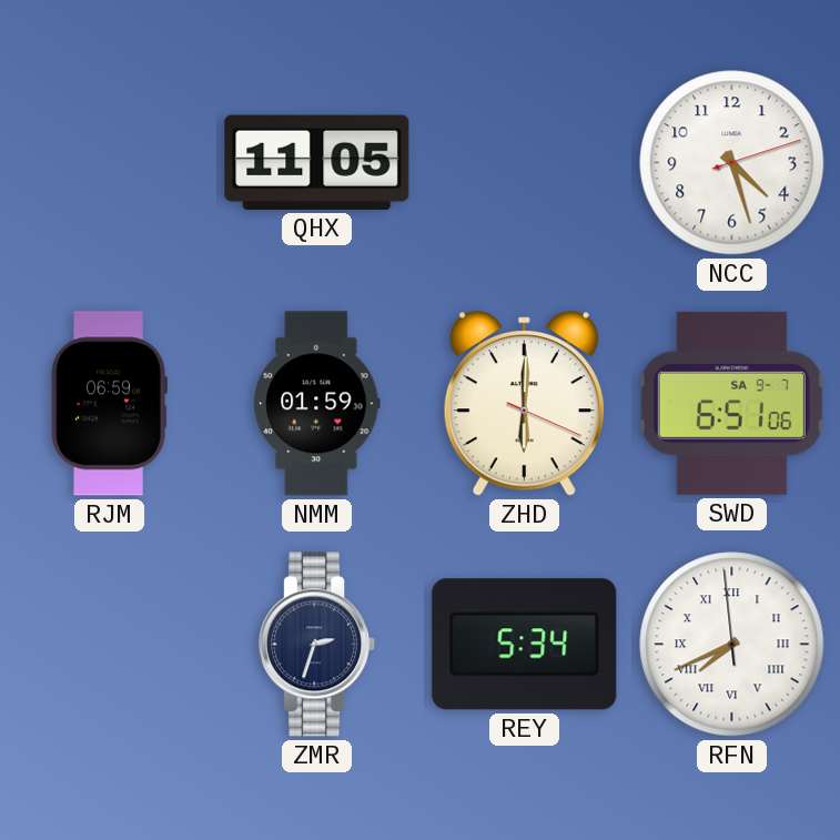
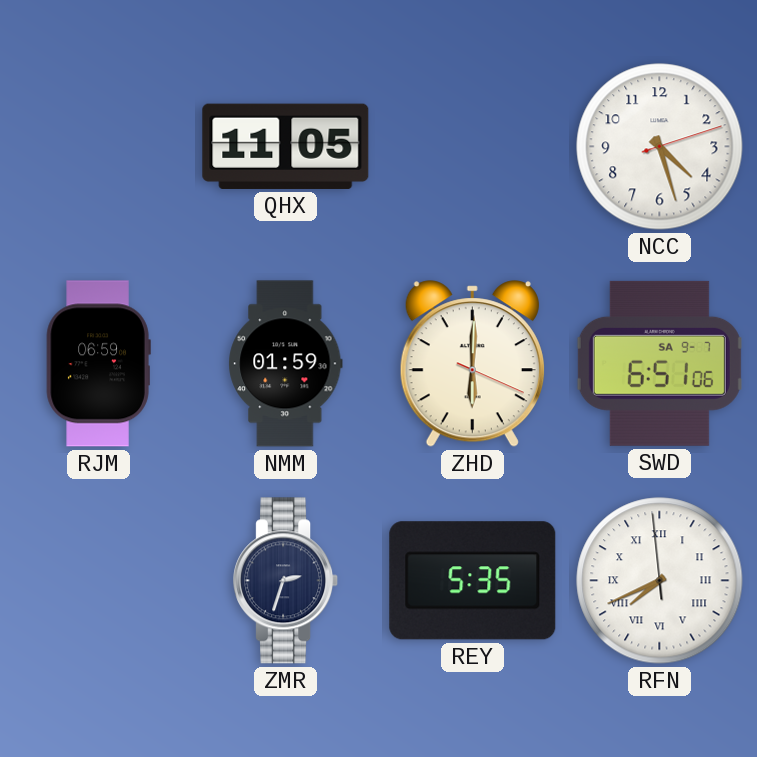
REY: 5:34 -> 5:35 (473, 581)
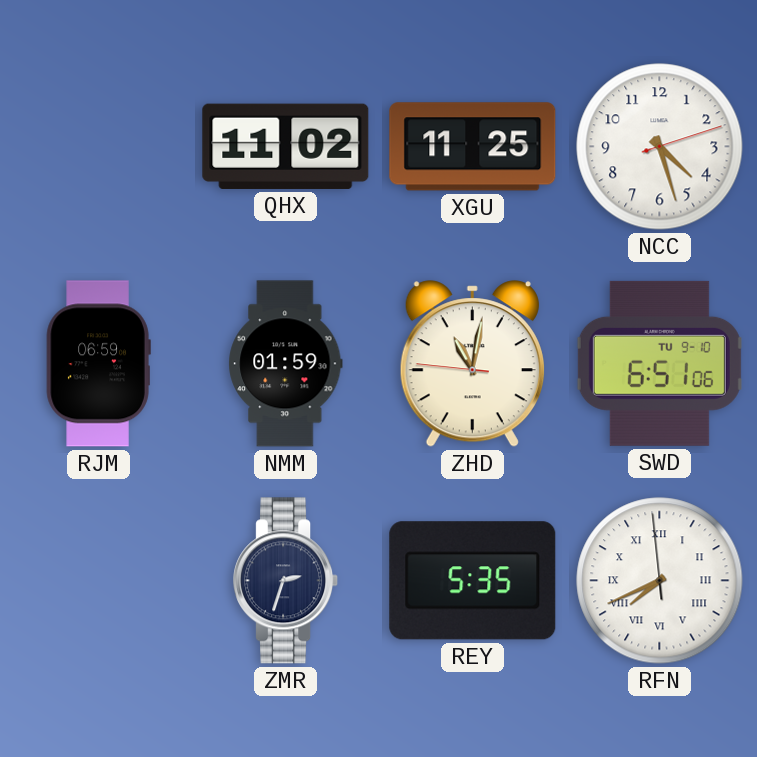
QHX: 11:05 -> 11:02 (286, 146)
XGU: none -> 11:25 (473, 147)
ZHD: 6:00 -> 11:01 (472, 364)
SWD date: SA 9-7 -> TU 9-10 (659, 363)
